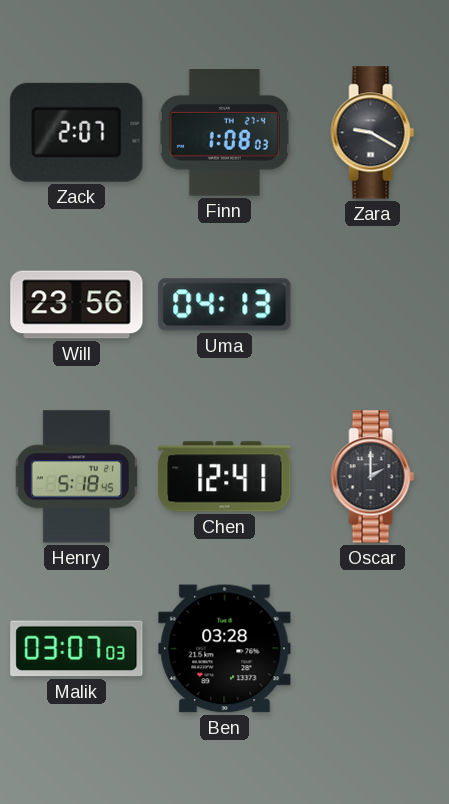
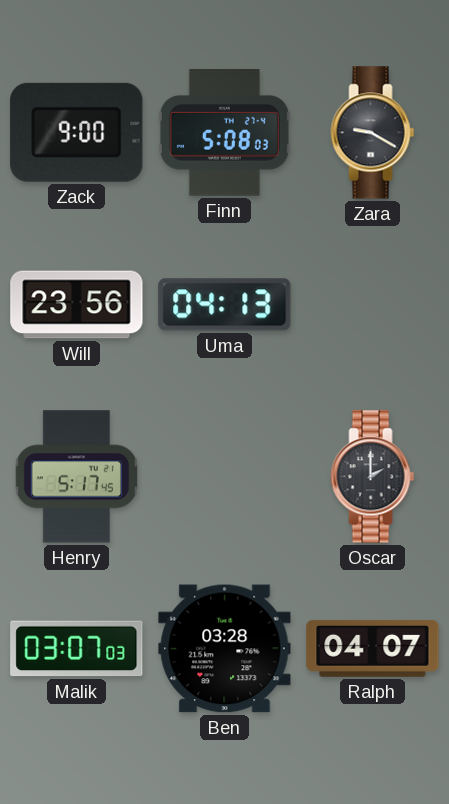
Zack: 2:07 -> 9:00 (77, 132)
Finn: 1:08 -> 5:08 (224, 133)
Henry: 5:18 -> 5:17 (76, 477)
Chen: 12:41 -> none (225, 477)
Ralph: none -> 04:07 (373, 648)
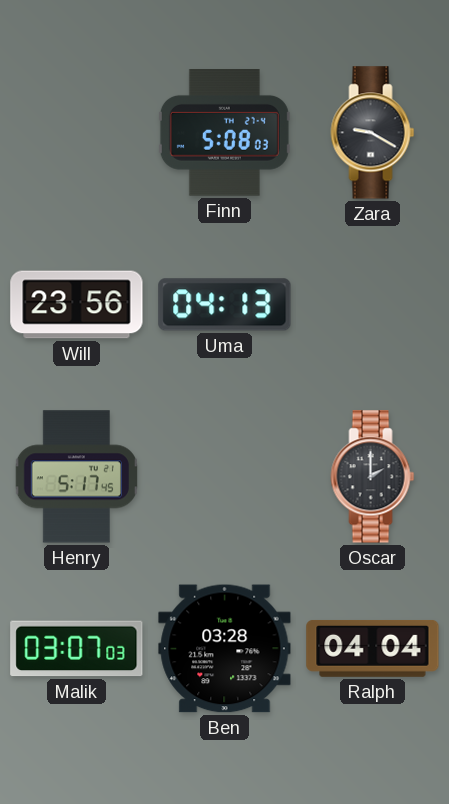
Zack: 9:00 -> none (77, 132)
Ralph: 04:07 -> 04:04 (373, 648)
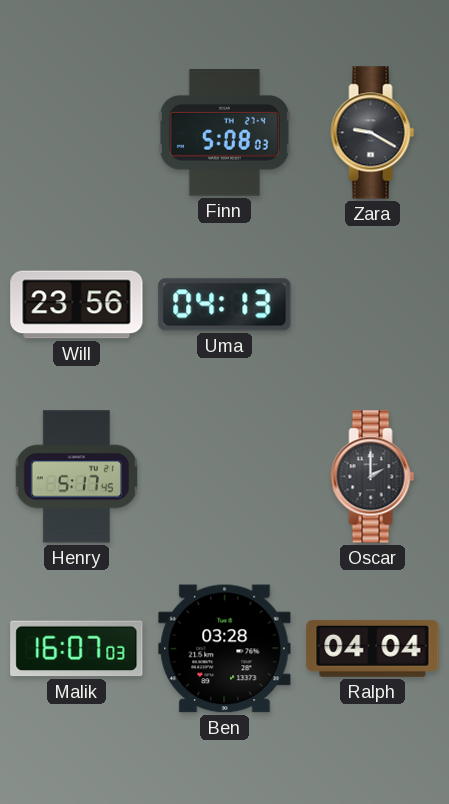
Malik: 03:07 -> 16:07 (77, 649)
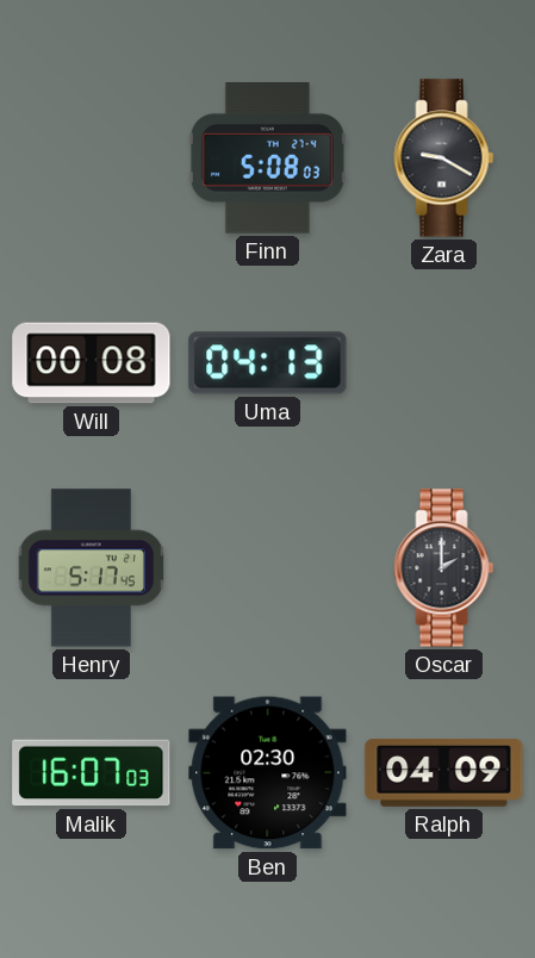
Will: 23:56 -> 00:08 (92, 363)
Ben: 03:28 -> 02:30 (268, 773)
Ralph: 04:04 -> 04:09 (444, 772)
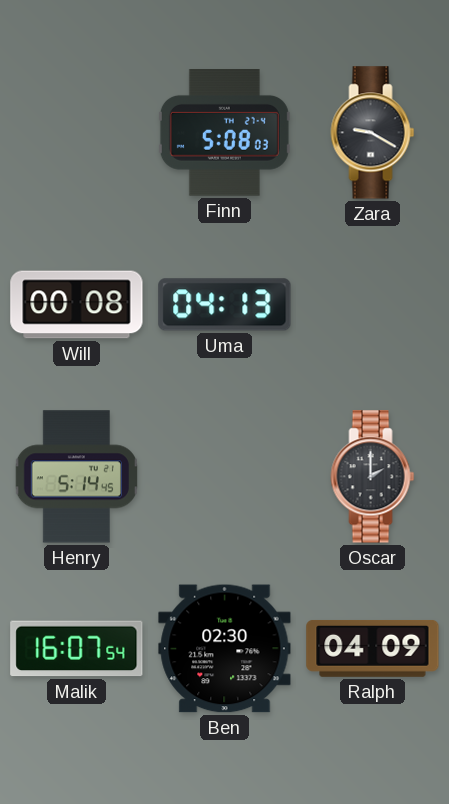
Henry: 5:17 -> 5:14 (76, 477)
Malik: 16:07:03 -> 16:07:54 (77, 649)
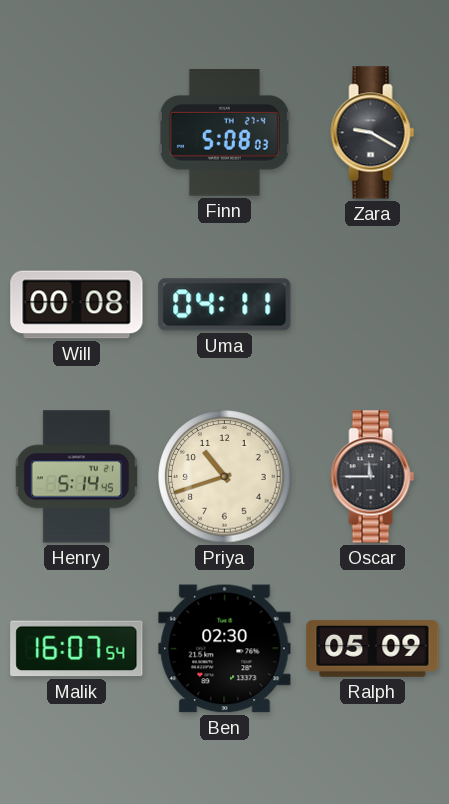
Uma: 04:13 -> 04:11 (225, 305)
Priya: none -> 10:42 (225, 477)
Oscar: 2:00 -> 11:45 (373, 477)
Ralph: 04:09 -> 05:09 (373, 648)
